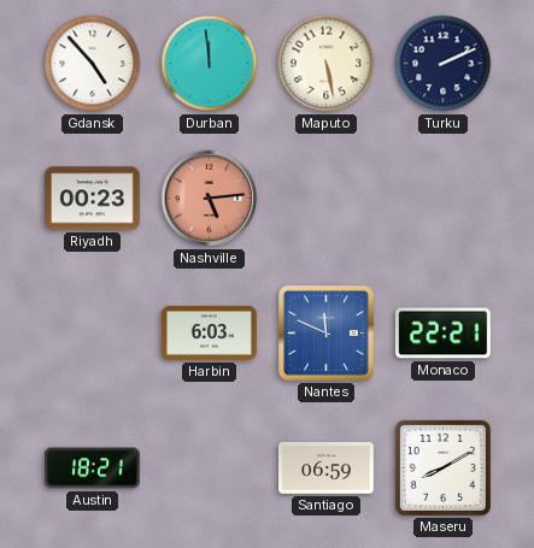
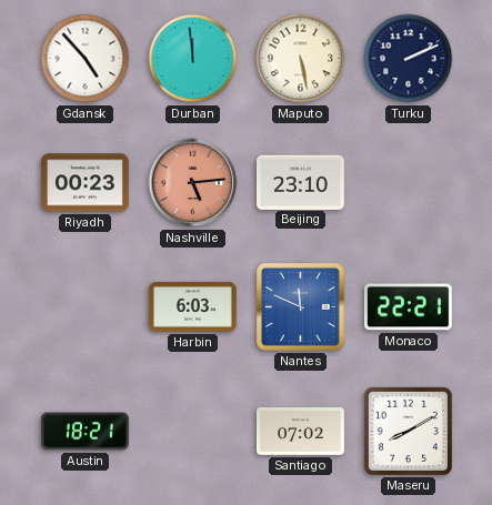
Beijing: none -> 23:10 (301, 182)
Santiago: 06:59 -> 07:02 (301, 432)
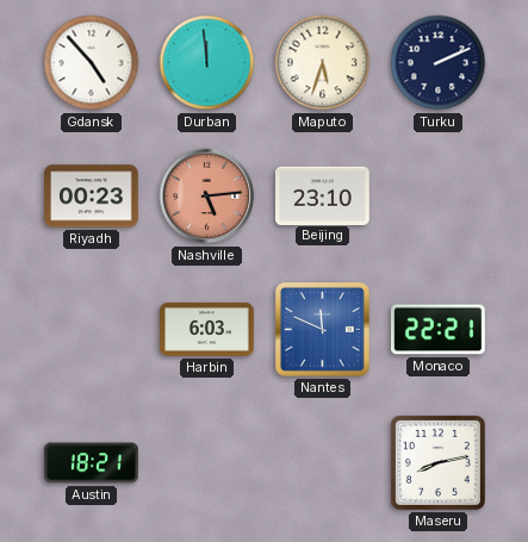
Maputo: 5:28 -> 5:33 (323, 63)
Santiago: 07:02 -> none (301, 432)
Maseru: 8:10 -> 8:13 (437, 462)
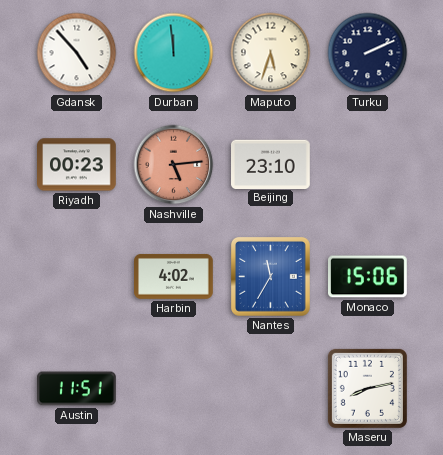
Harbin: 6:03 -> 4:02 (174, 277)
Nantes: 11:49 -> 11:35 (271, 277)
Monaco: 22:21 -> 15:06 (368, 277)
Austin: 18:21 -> 11:51 (77, 389)
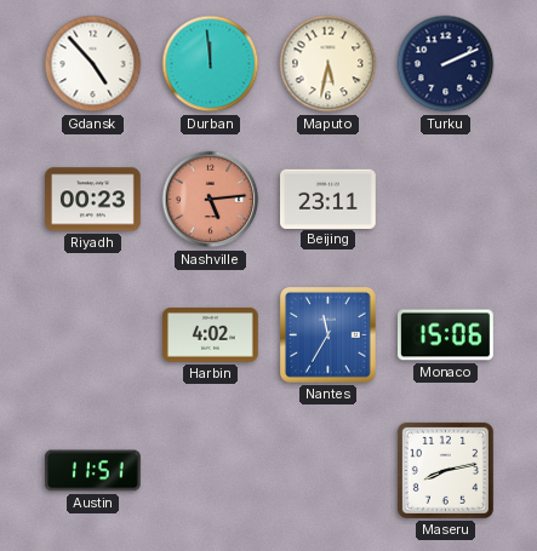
Maputo: 5:33 -> 5:32 (329, 64)
Beijing: 23:10 -> 23:11 (329, 199)
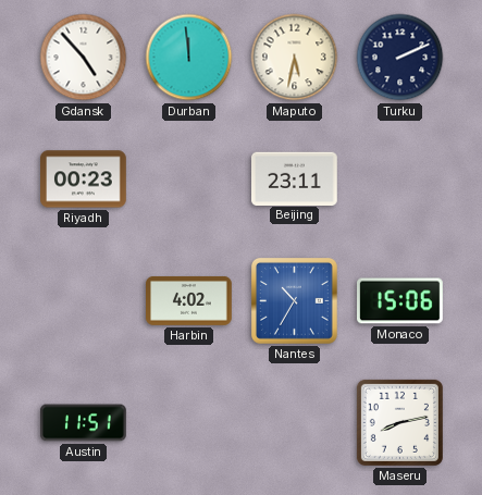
Nashville: 5:14 -> none (211, 200)
Nantes: 11:35 -> 10:35 (295, 301)
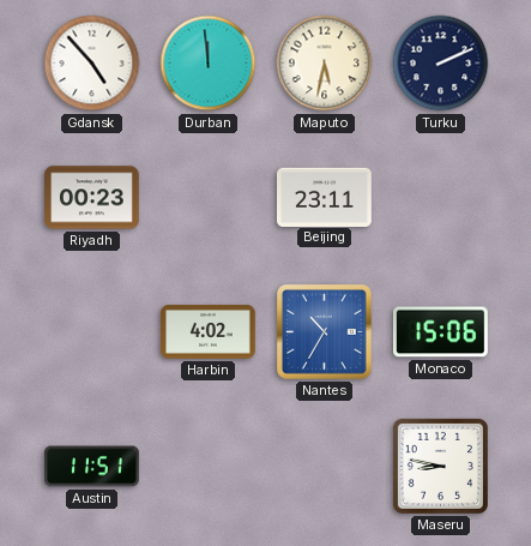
Maseru: 8:13 -> 8:47 (440, 466)
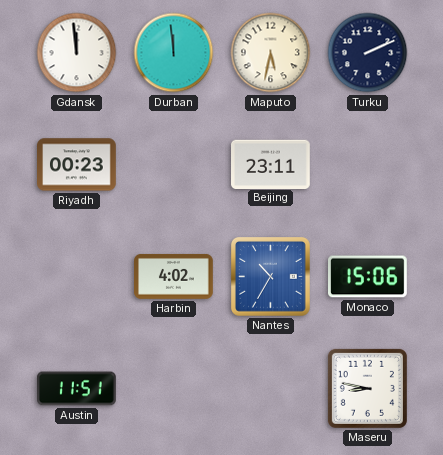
Gdansk: 4:53 -> 11:59 (77, 53)
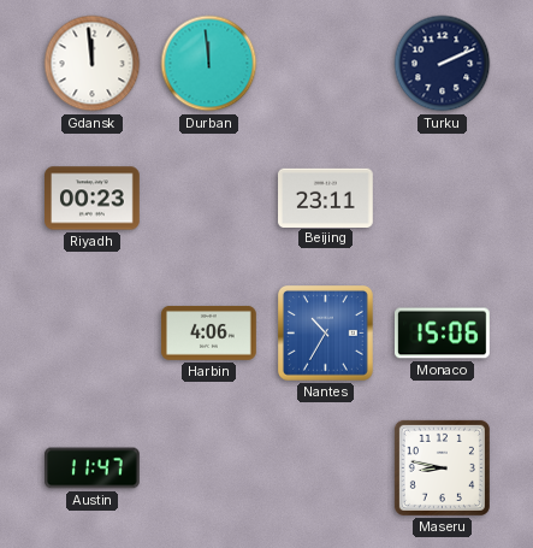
Maputo: 5:32 -> none (271, 53)
Harbin: 4:02 -> 4:06 (209, 334)
Austin: 11:51 -> 11:47 (93, 469)
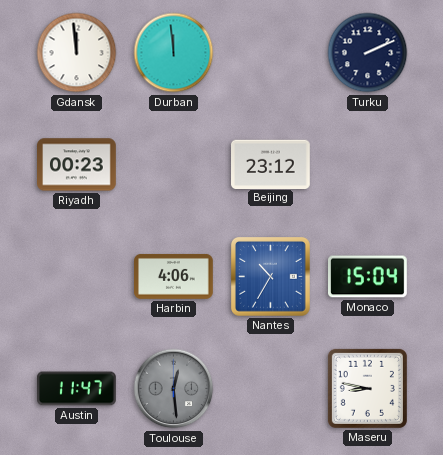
Beijing: 23:11 -> 23:12 (271, 164)
Monaco: 15:06 -> 15:04 (368, 277)
Toulouse: none -> 12:29 (174, 389)
